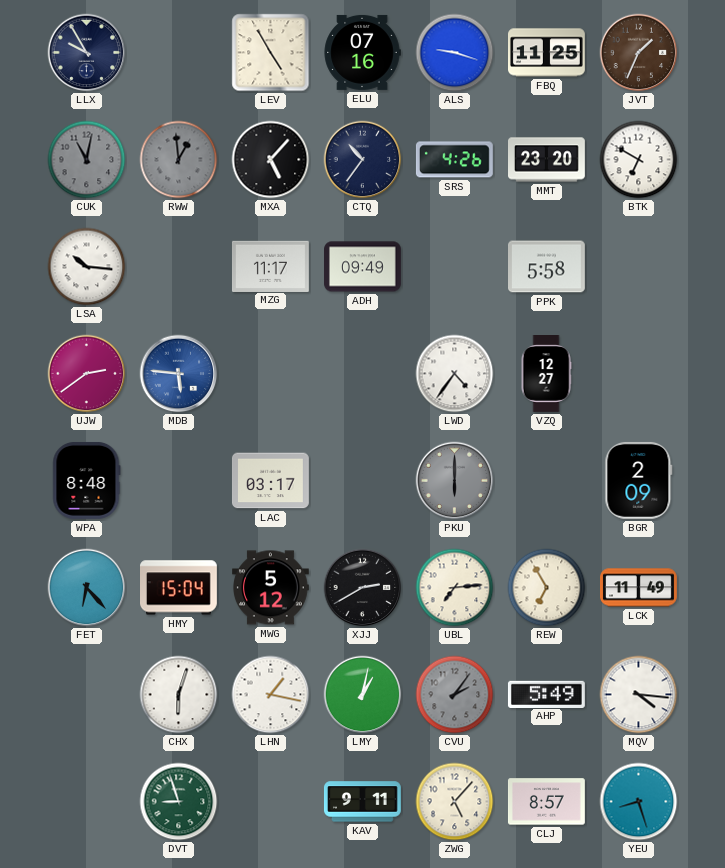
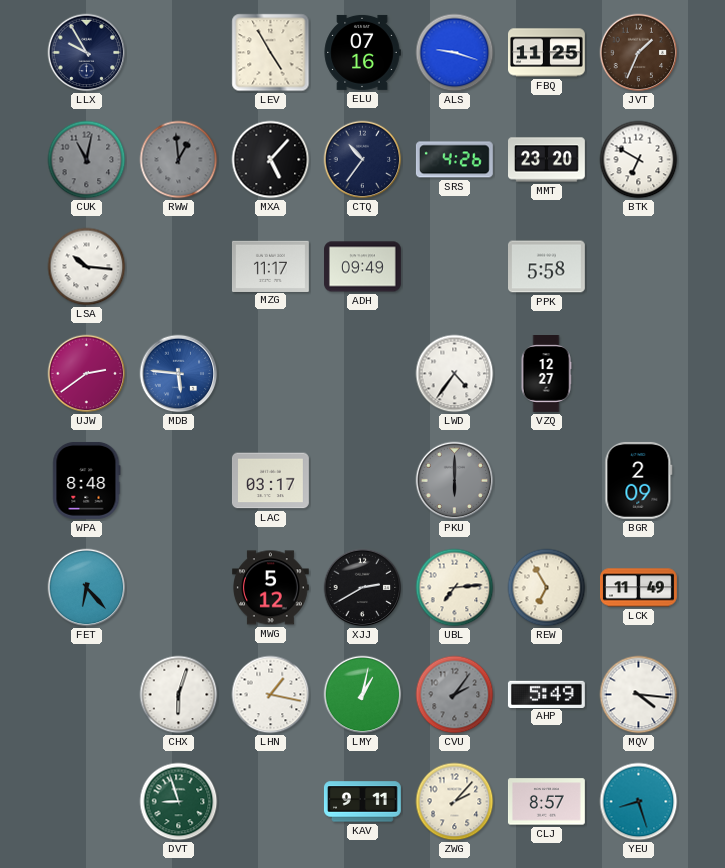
HMY: 15:04 -> none (179, 588)
ZWG: 5:07 -> 2:07 (455, 802)
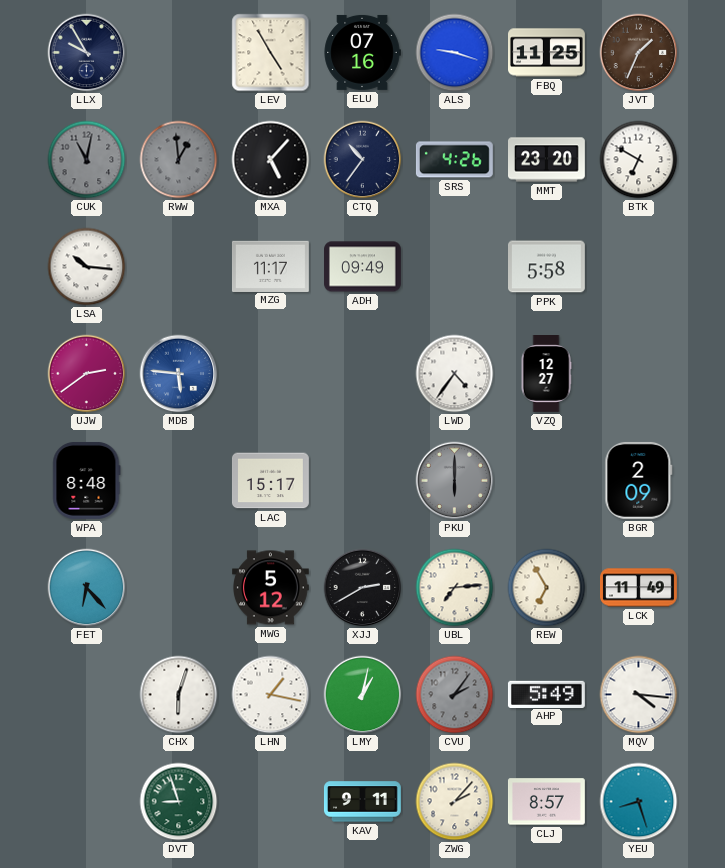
LAC: 03:17 -> 15:17 (270, 481)
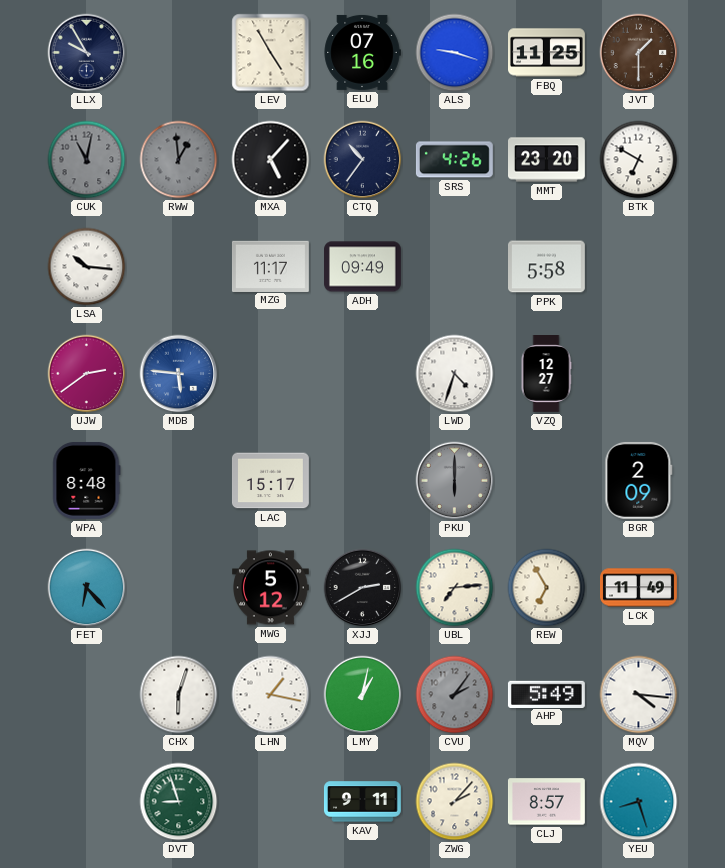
JVT: 1:34 -> 1:30 (639, 53)
LWD: 4:36 -> 4:33 (455, 374)
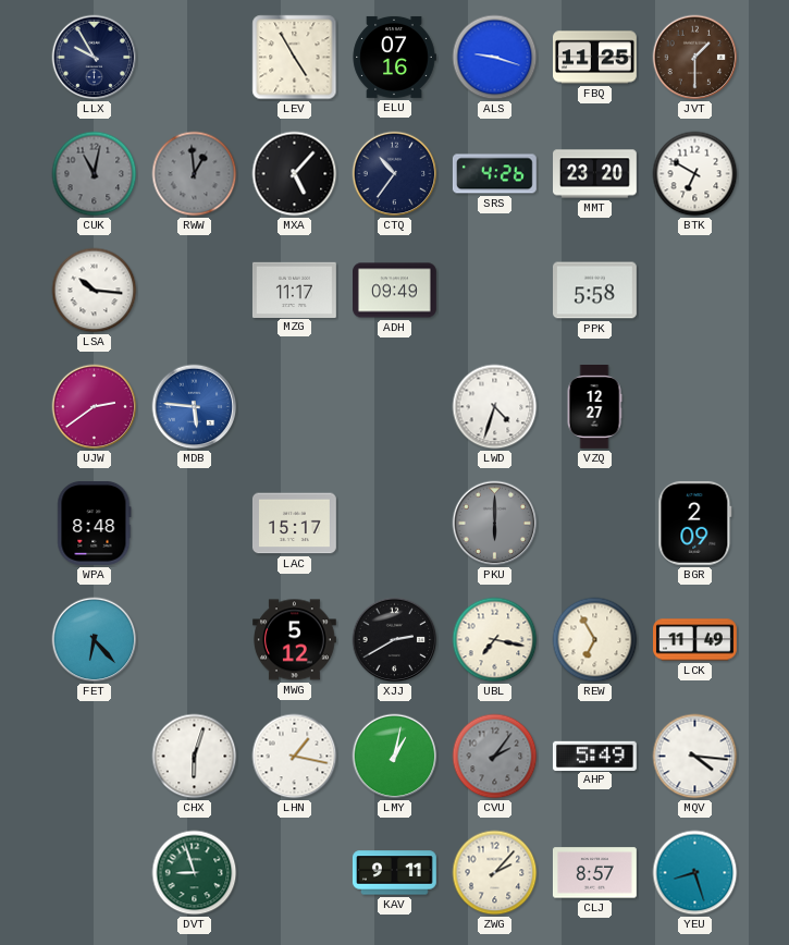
UBL: 7:14 -> 7:17 (495, 640)
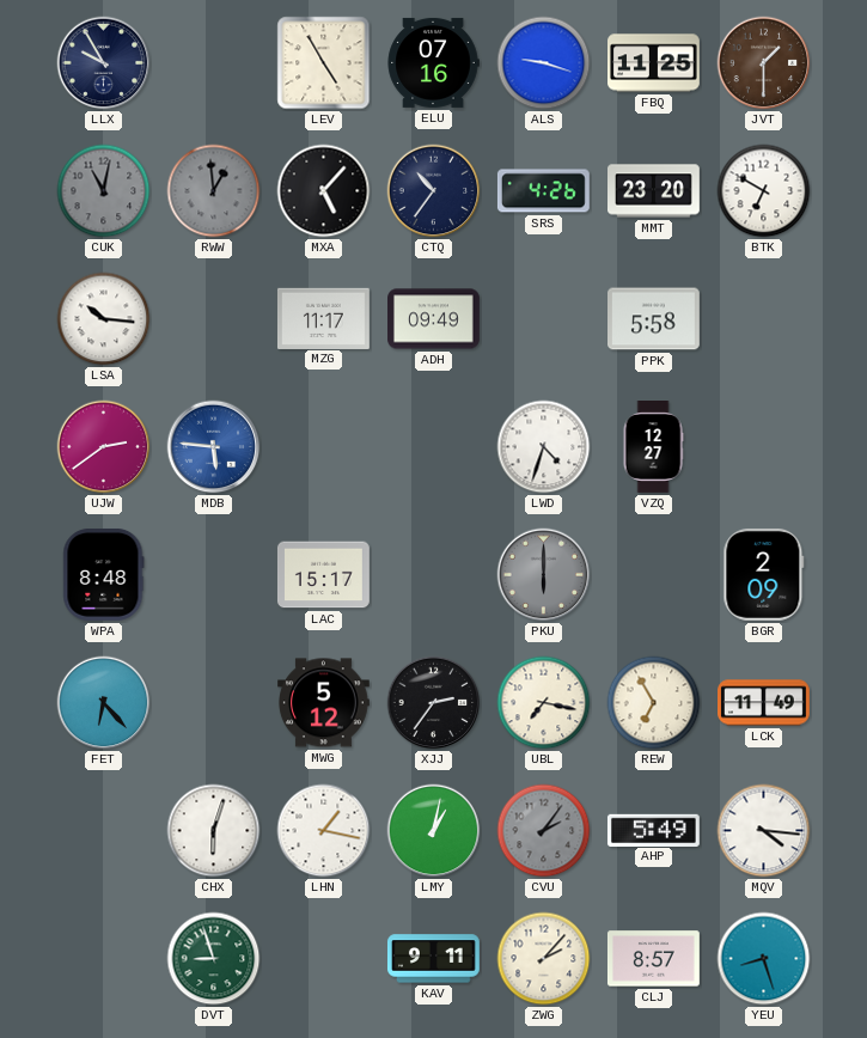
XJJ: 2:40 -> 2:36 (434, 703)
